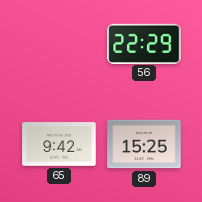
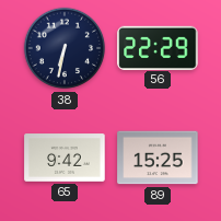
38: none -> 6:32 (65, 48)
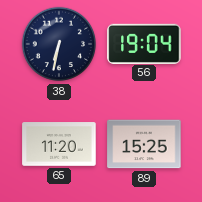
56: 22:29 -> 19:04 (144, 43)
65: 9:42 -> 11:20 (59, 144)
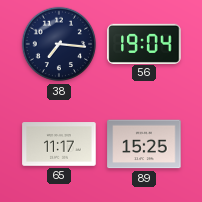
38: 6:32 -> 7:16 (59, 44)
65: 11:20 -> 11:17 (59, 144)
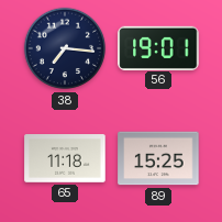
56: 19:04 -> 19:01 (158, 47)
65: 11:17 -> 11:18 (65, 158)
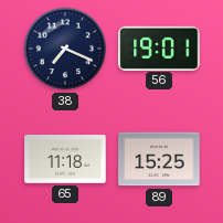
38: 7:16 -> 7:19 (65, 49)
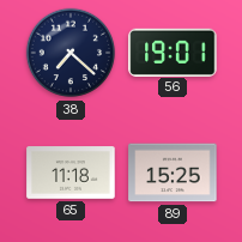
38: 7:19 -> 7:22 (71, 53)
